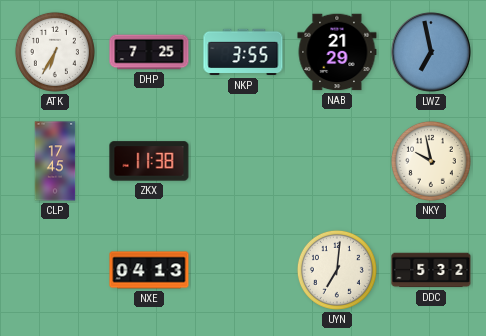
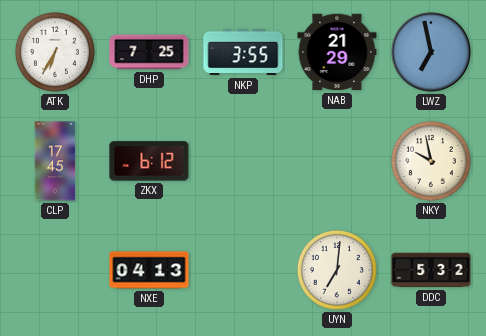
ZKX: 11:38 -> 6:12 (149, 161)
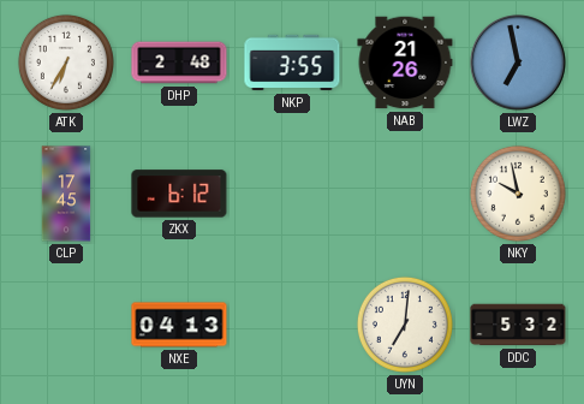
DHP: 7:25 -> 2:48 (179, 63)
NAB: 21:29 -> 21:26 (405, 63)
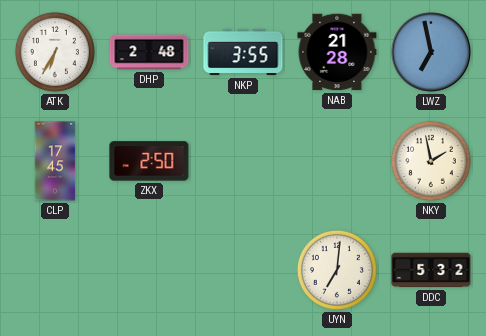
NAB: 21:26 -> 21:28 (337, 52)
ZKX: 6:12 -> 2:50 (149, 161)
NKY: 9:58 -> 1:58 (431, 161)
NXE: 04:13 -> none (179, 325)
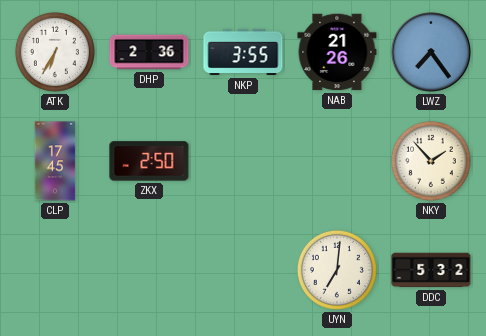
DHP: 2:48 -> 2:36 (149, 52)
NAB: 21:28 -> 21:26 (337, 52)
LWZ: 6:58 -> 7:24 (431, 52)
NKY: 1:58 -> 1:53 (431, 161)
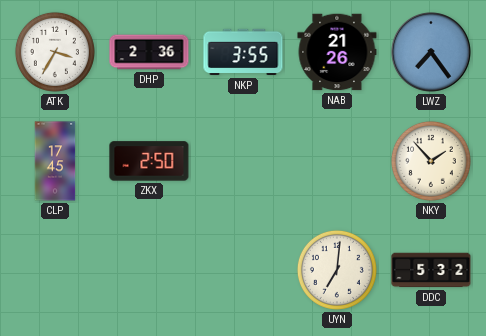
ATK: 6:35 -> 3:35 (55, 52)
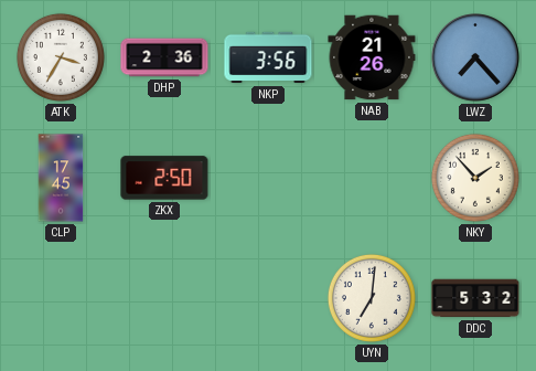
NKP: 3:55 -> 3:56 (268, 57)
LWZ: 7:24 -> 7:23 (475, 57)
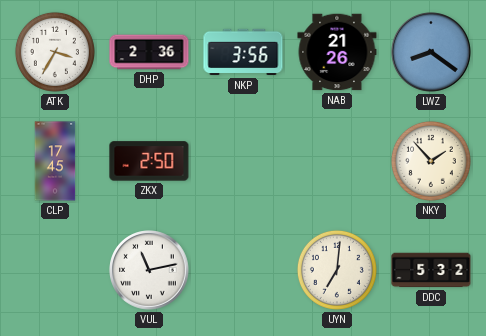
LWZ: 7:23 -> 8:21 (431, 52)
VUL: none -> 11:13 (149, 270)
